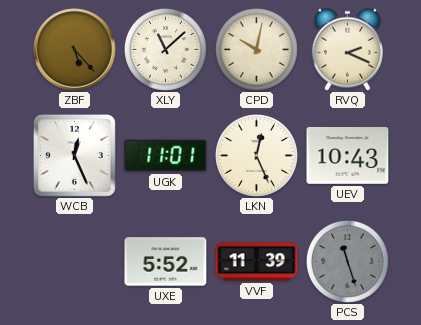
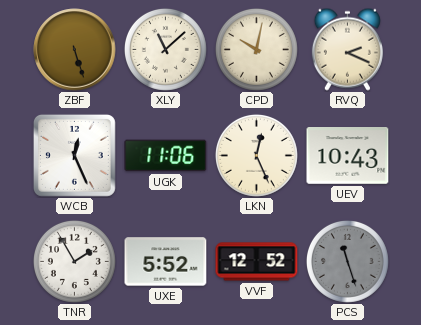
ZBF: 5:23 -> 5:27 (75, 50)
UGK: 11:01 -> 11:06 (166, 156)
TNR: none -> 1:55 (74, 261)
VVF: 11:39 -> 12:52 (257, 262)
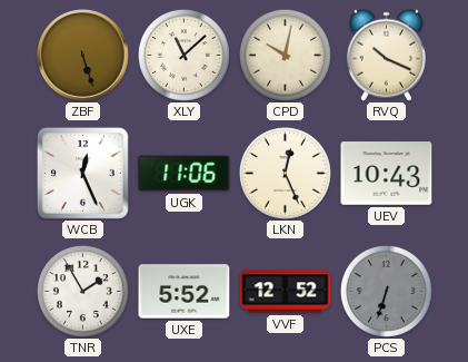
RVQ: 2:19 -> 10:19 (386, 55)
PCS: 11:27 -> 6:33 (386, 291)
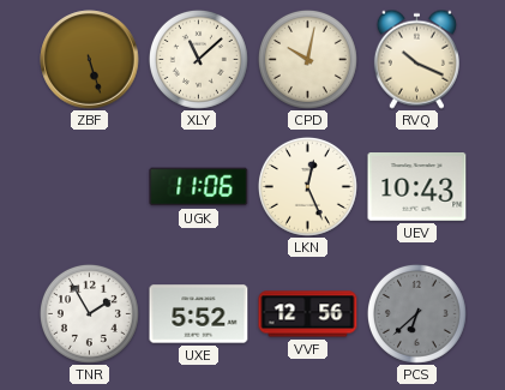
WCB: 12:26 -> none (82, 173)
VVF: 12:52 -> 12:56 (308, 314)
PCS: 6:33 -> 6:38 (416, 313)
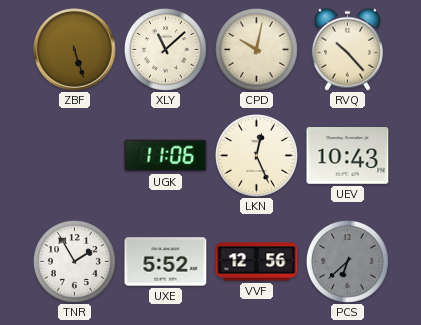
RVQ: 10:19 -> 10:23 (347, 49)
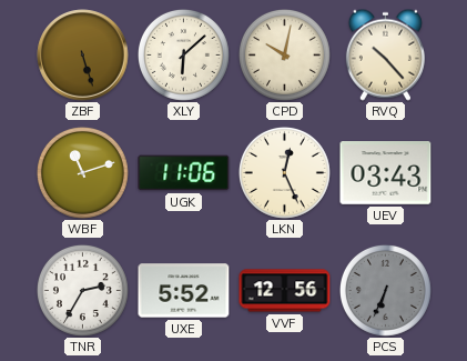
XLY: 11:08 -> 6:08 (183, 54)
WBF: none -> 11:12 (82, 172)
UEV: 10:43 -> 03:43 (386, 173)
TNR: 1:55 -> 2:35 (82, 290)
PCS: 6:38 -> 6:34 (385, 290)
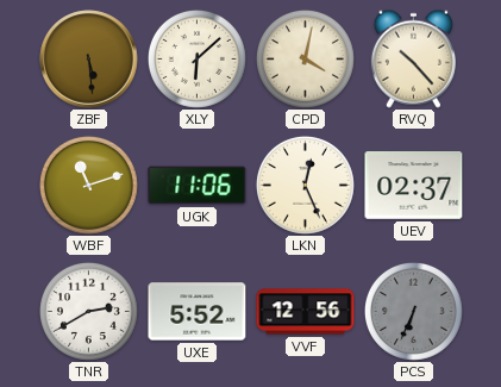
ZBF: 5:27 -> 5:29 (89, 60)
CPD: 10:02 -> 4:02 (305, 58)
UEV: 03:43 -> 02:37 (414, 186)
TNR: 2:35 -> 2:40 (88, 311)
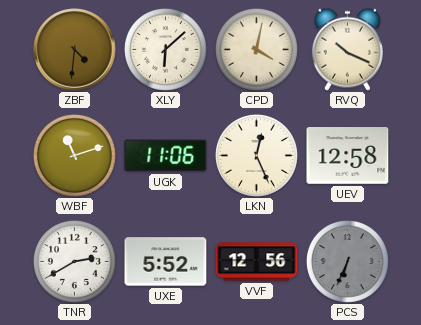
ZBF: 5:29 -> 4:31 (75, 50)
RVQ: 10:23 -> 10:19 (347, 49)
UEV: 02:37 -> 12:58 (348, 156)
